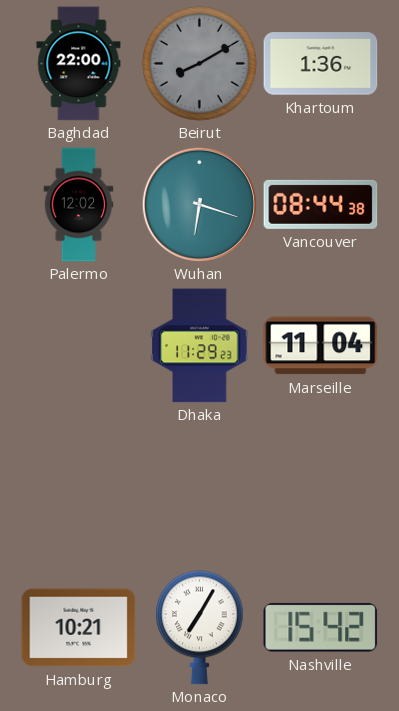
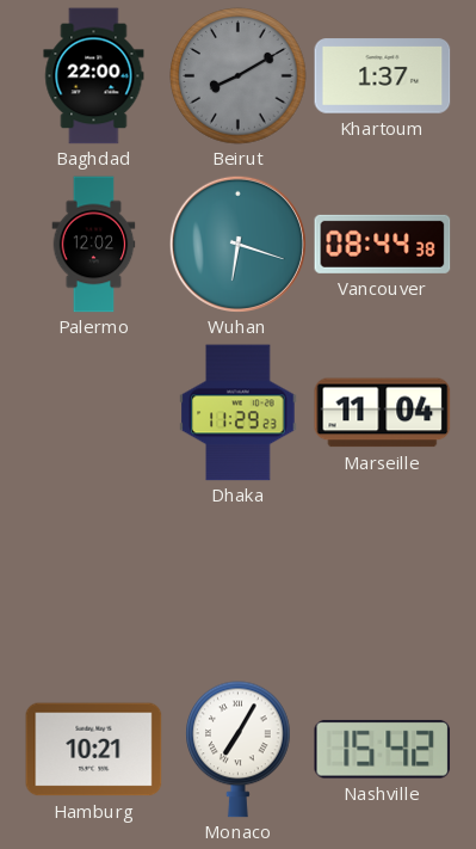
Khartoum: 1:36 -> 1:37 (383, 76)
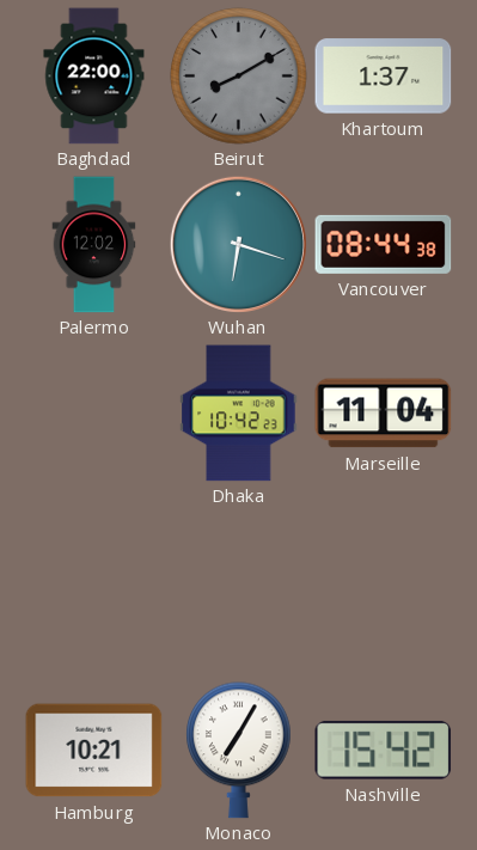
Dhaka: 11:29 -> 10:42 (239, 414)
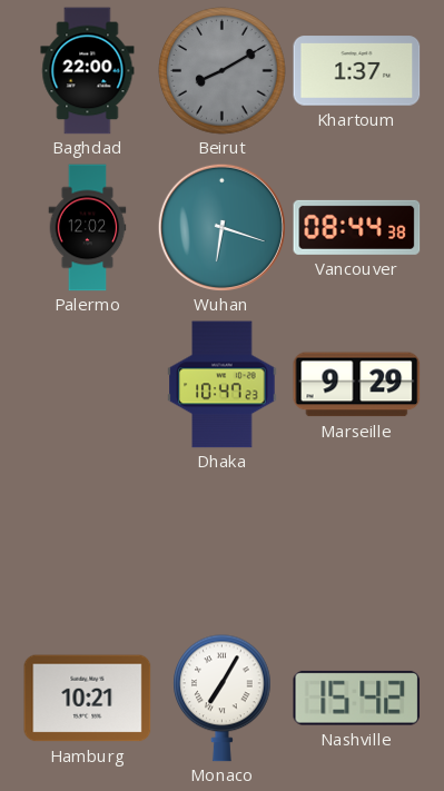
Dhaka: 10:42 -> 10:47 (223, 385)
Marseille: 11:04 -> 9:29 (357, 385)
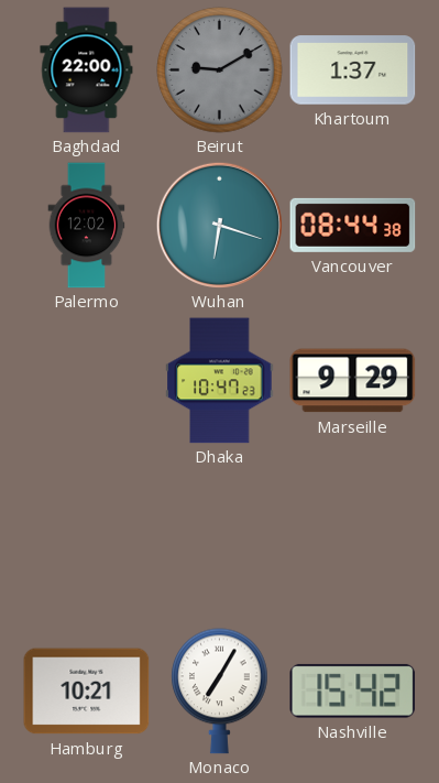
Beirut: 8:10 -> 9:10 (220, 70)
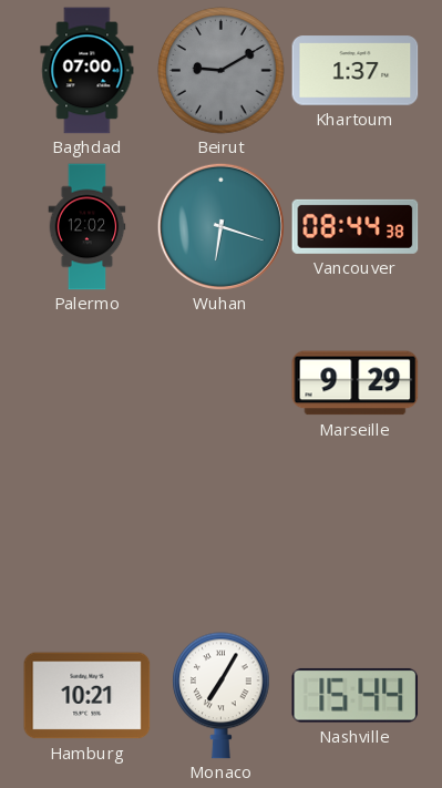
Baghdad: 22:00 -> 07:00 (88, 71)
Dhaka: 10:47 -> none (220, 381)
Nashville: 15:42 -> 15:44 (356, 695)
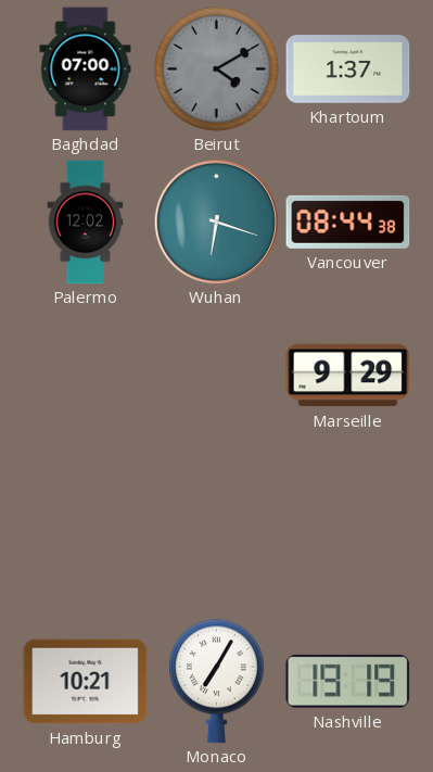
Beirut: 9:10 -> 4:10 (217, 69)
Nashville: 15:44 -> 19:19 (348, 681)
